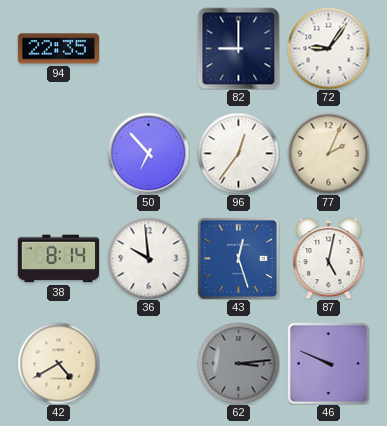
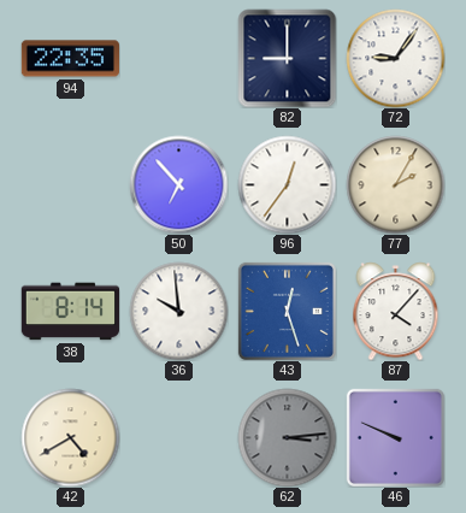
77: 2:04 -> 2:05 (395, 184)
87: 5:02 -> 4:07 (396, 311)
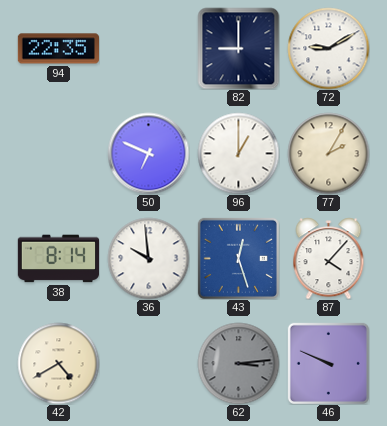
72: 9:06 -> 9:10 (328, 48)
50: 6:53 -> 6:49 (148, 153)
96: 12:36 -> 1:00 (238, 153)
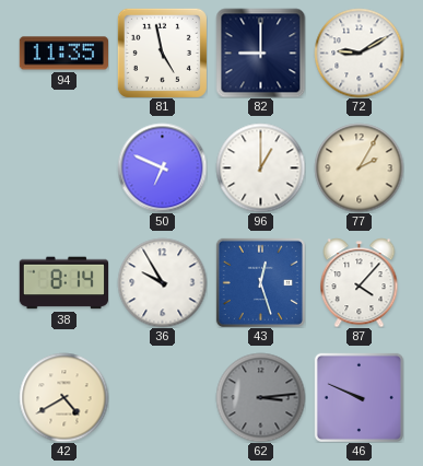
94: 22:35 -> 11:35 (63, 54)
81: none -> 4:58 (162, 53)
36: 9:59 -> 9:55 (162, 282)
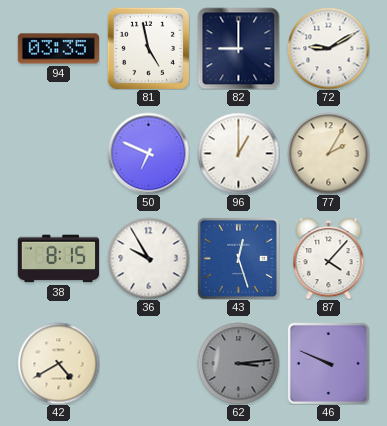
94: 11:35 -> 03:35 (58, 49)
38: 8:14 -> 8:15 (58, 259)
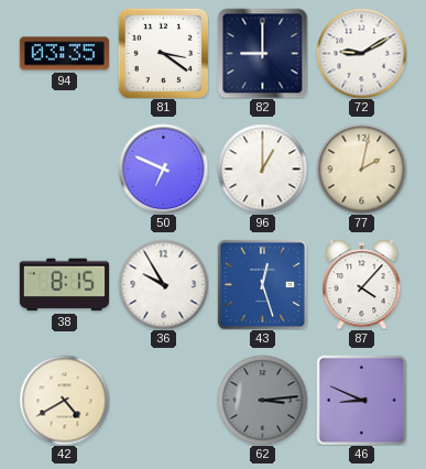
81: 4:58 -> 3:21 (163, 53)
77: 2:05 -> 2:02 (361, 168)
46: 9:49 -> 8:49 (361, 400)
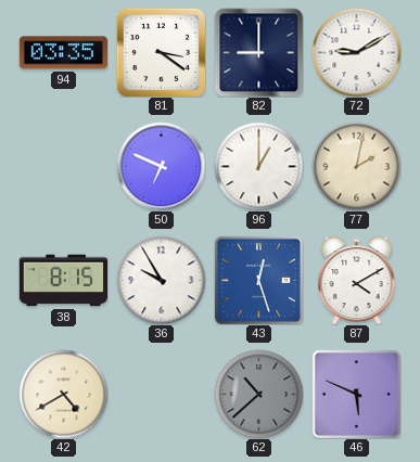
87: 4:07 -> 4:10 (357, 280)
62: 3:14 -> 10:38 (258, 394)
46: 8:49 -> 5:49 (356, 394)
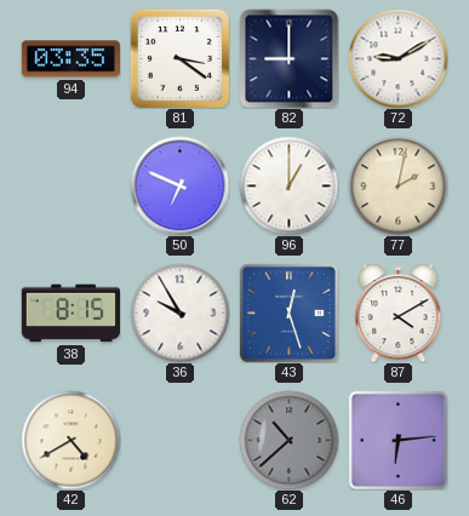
46: 5:49 -> 6:14 (397, 440)
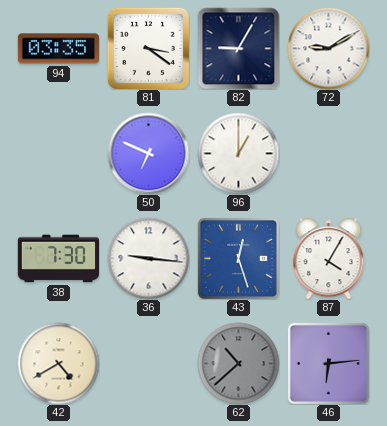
82: 9:00 -> 9:05 (238, 48)
77: 2:02 -> none (397, 185)
38: 8:15 -> 7:30 (58, 259)
36: 9:55 -> 9:16 (148, 258)
87: 4:10 -> 4:05 (329, 258)
